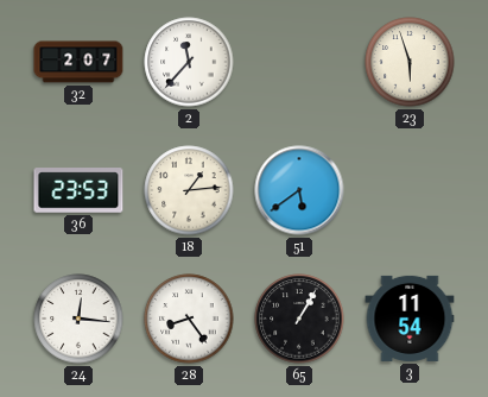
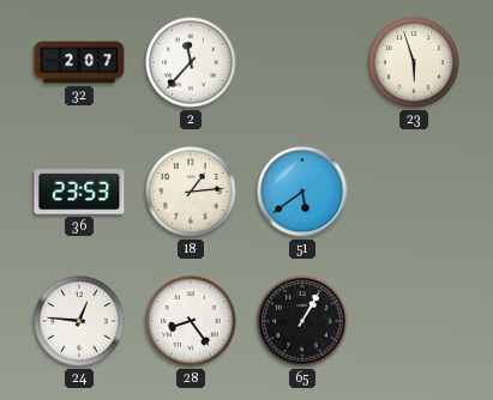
24: 12:16 -> 12:46 (79, 321)
3: 11:54 -> none (410, 319)
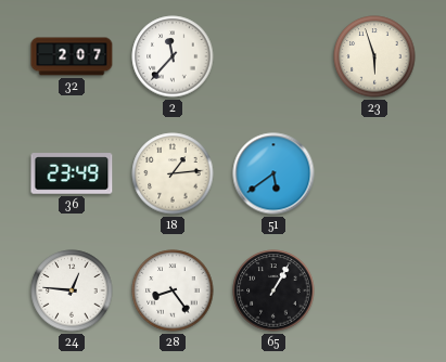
36: 23:53 -> 23:49 (72, 173)
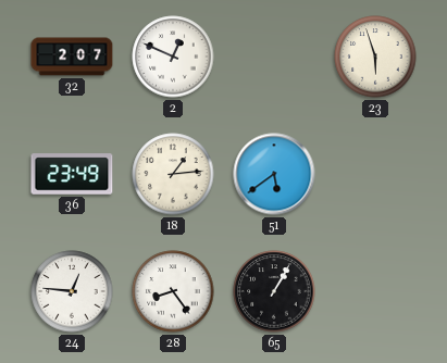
2: 11:37 -> 12:49 (173, 57)
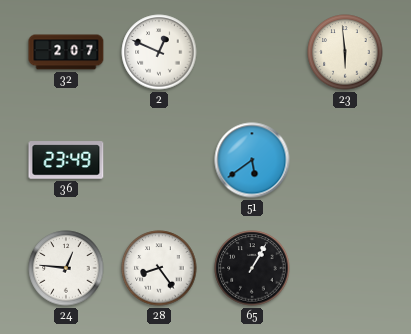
23: 5:57 -> 5:59 (345, 52)
18: 1:14 -> none (173, 174)
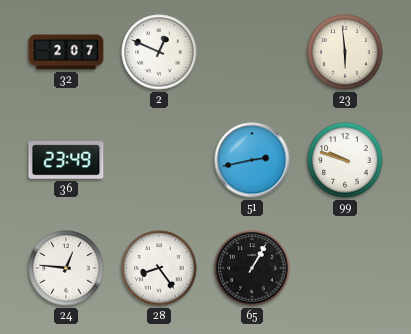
51: 5:39 -> 2:43 (252, 160)
99: none -> 9:48 (345, 160)
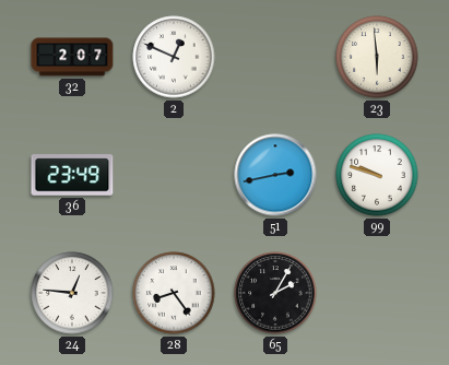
65: 1:05 -> 2:05 (275, 293)
